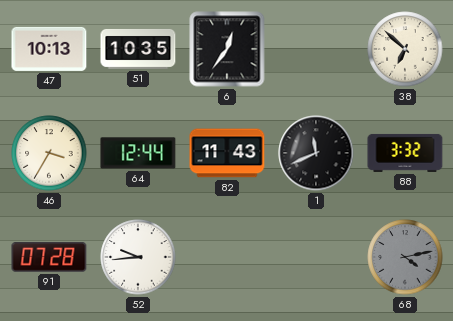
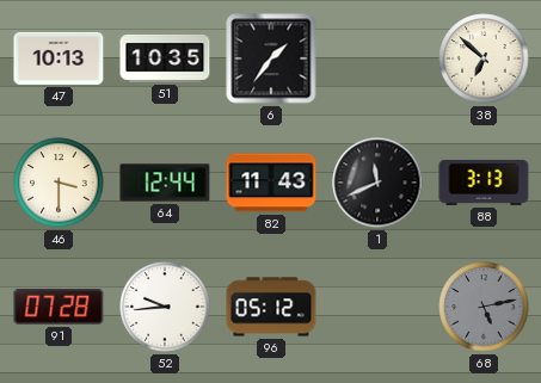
6: 12:36 -> 1:36 (271, 58)
46: 3:35 -> 3:30 (59, 183)
88: 3:32 -> 3:13 (484, 183)
96: none -> 05:12 (271, 307)
68: 4:13 -> 5:13 (484, 307)
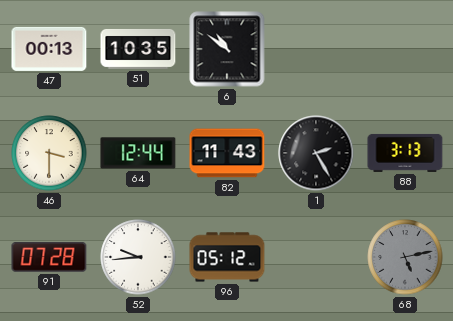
47: 10:13 -> 00:13 (49, 49)
6: 1:36 -> 10:51 (227, 49)
38: 6:52 -> none (484, 58)
1: 11:41 -> 2:25 (316, 153)
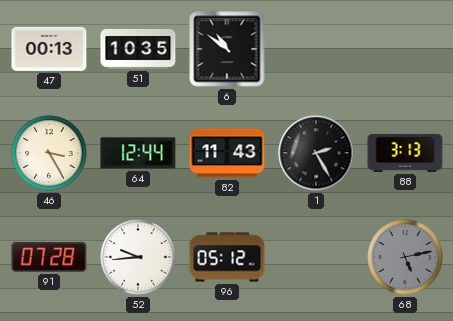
46: 3:30 -> 3:25 (49, 153)
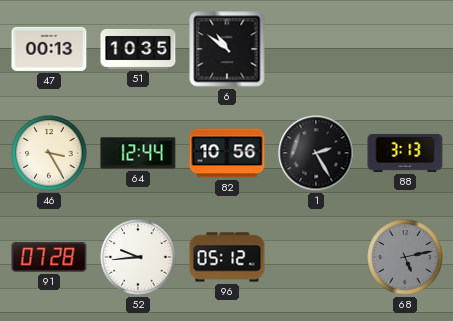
82: 11:43 -> 10:56 (227, 153)
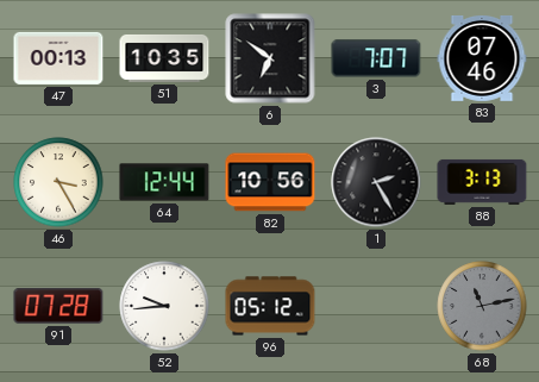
6: 10:51 -> 6:51 (270, 58)
3: none -> 7:07 (376, 58)
83: none -> 07:46 (482, 58)
68: 5:13 -> 11:13 (482, 306)
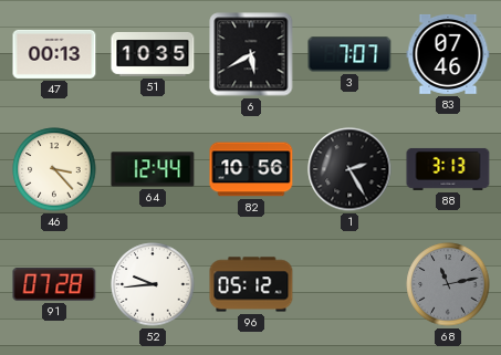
6: 6:51 -> 5:40 (251, 54)
46: 3:25 -> 3:23 (54, 169)
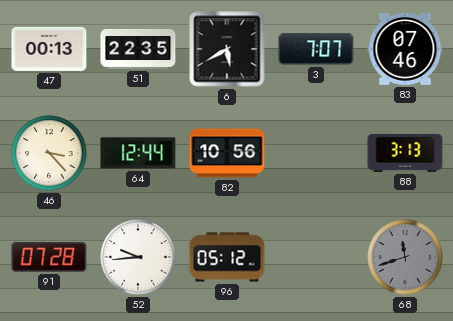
51: 10:35 -> 22:35 (138, 49)
1: 2:25 -> none (349, 169)
68: 11:13 -> 11:42 (405, 257)
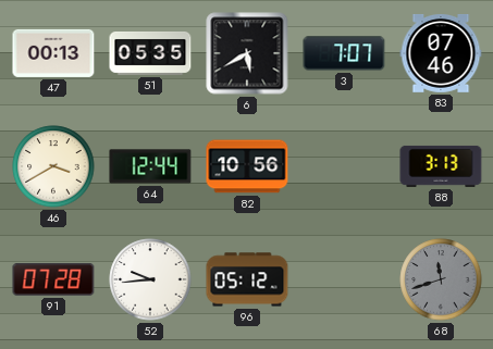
51: 22:35 -> 05:35 (150, 53)
46: 3:23 -> 3:40 (53, 166)
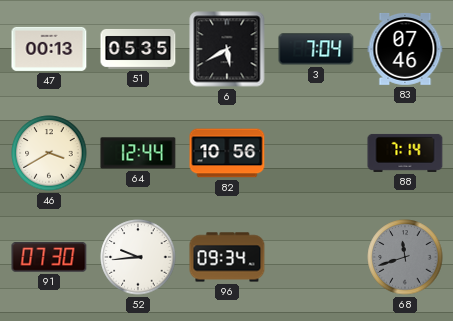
3: 7:07 -> 7:04 (316, 49)
88: 3:13 -> 7:14 (405, 153)
91: 07:28 -> 07:30 (49, 257)
96: 05:12 -> 09:34 (227, 257)
